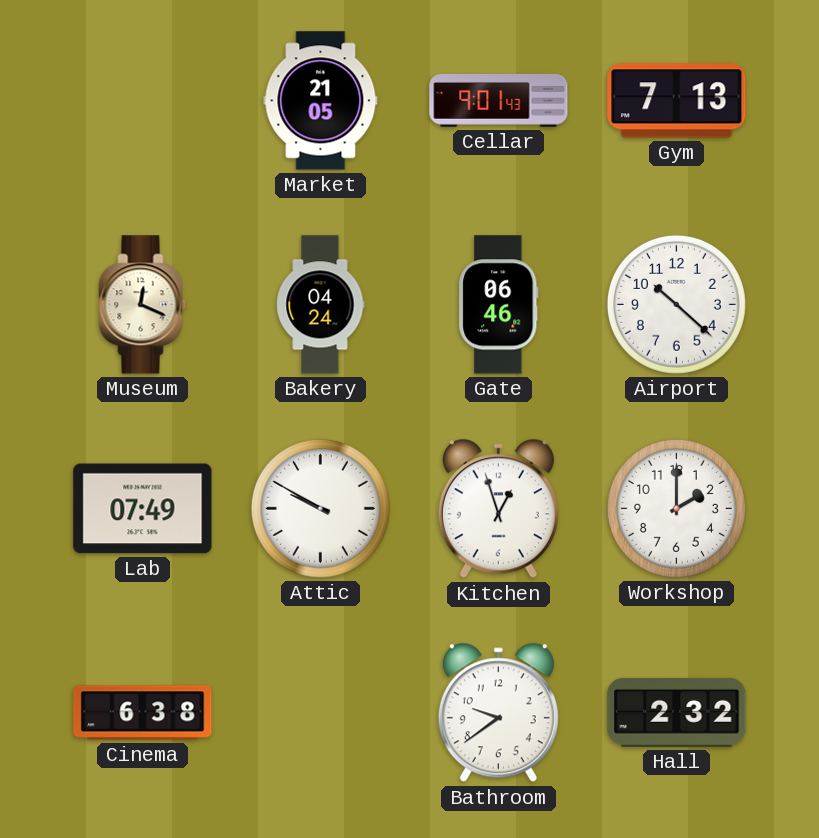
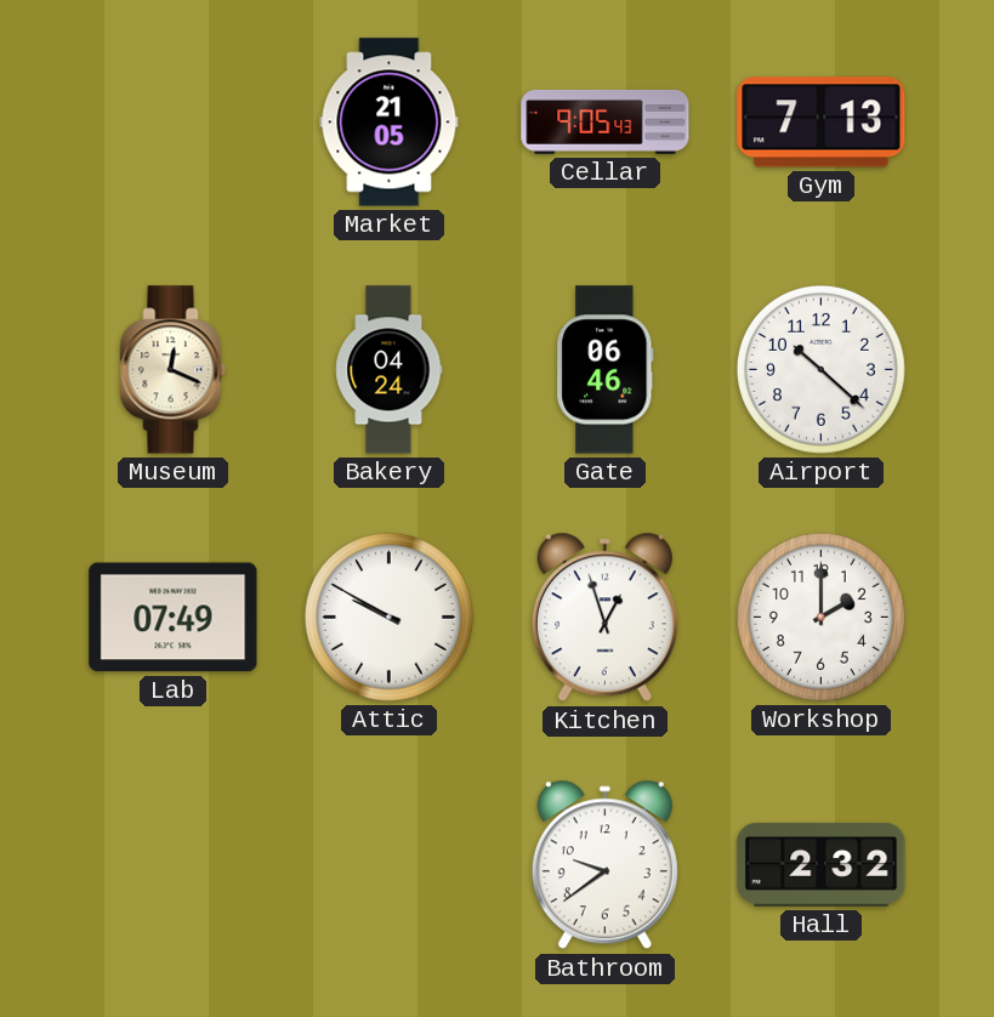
Cellar: 9:01 -> 9:05 (606, 121)
Cinema: 6:38 -> none (143, 713)
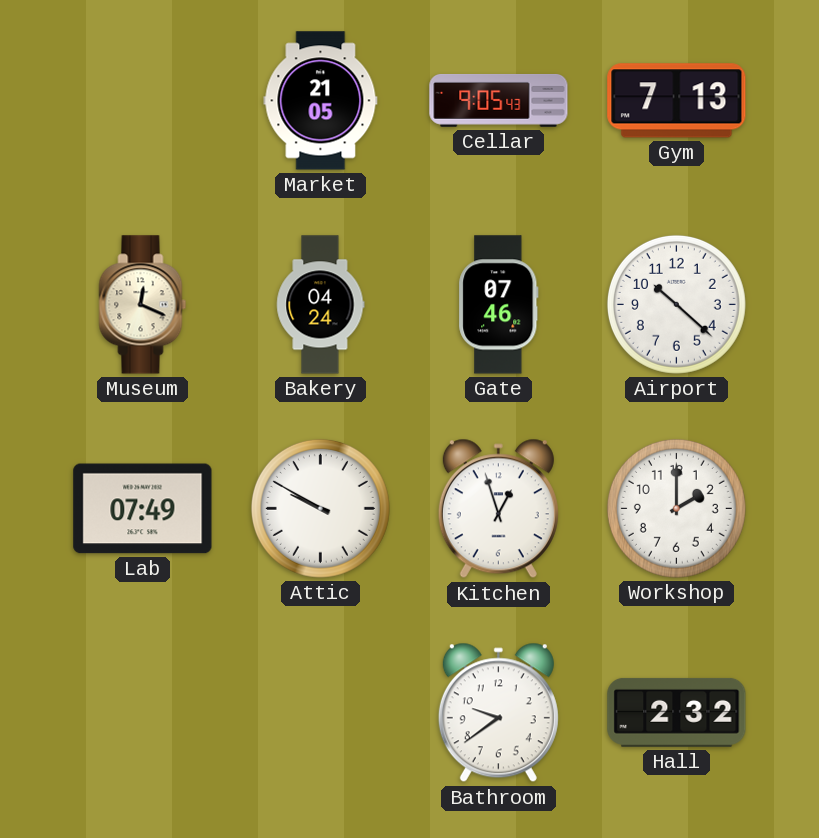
Gate: 06:46 -> 07:46 (499, 305)
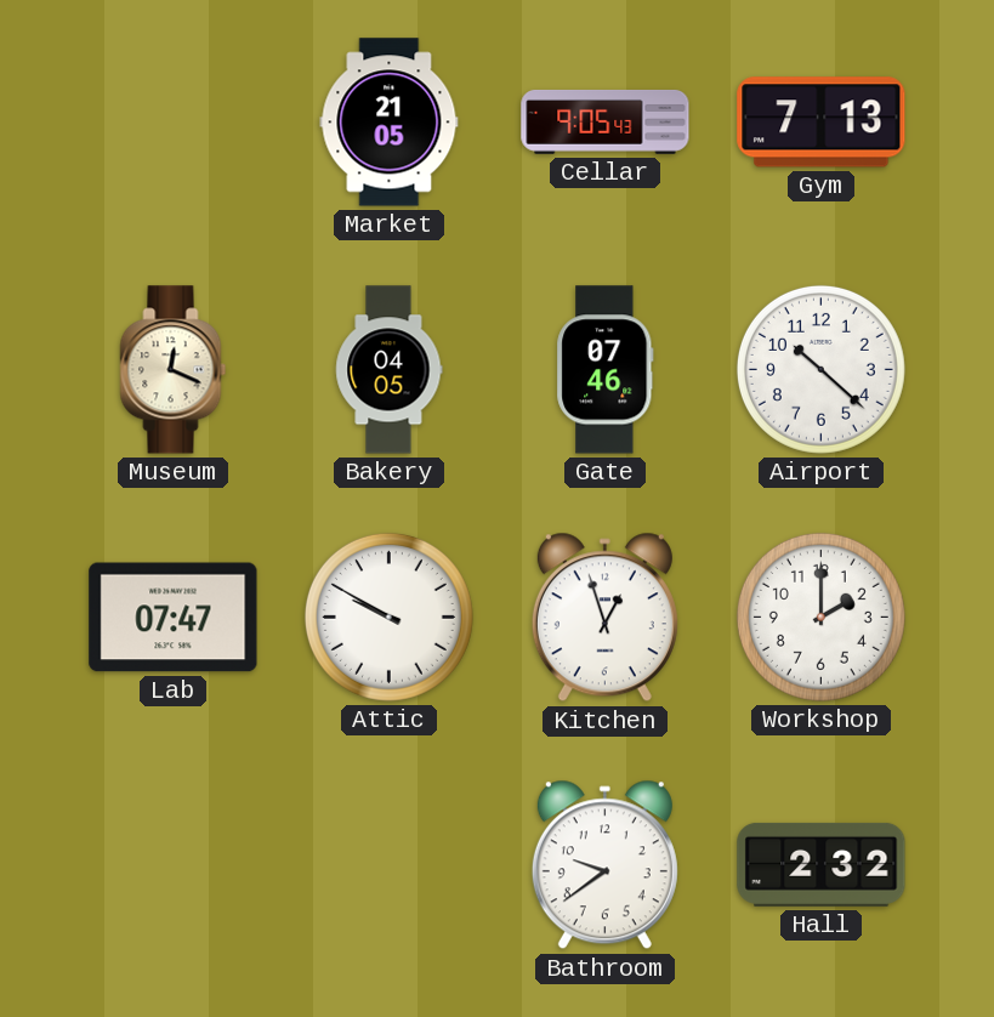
Bakery: 04:24 -> 04:05 (390, 370)
Lab: 07:49 -> 07:47 (174, 618)
